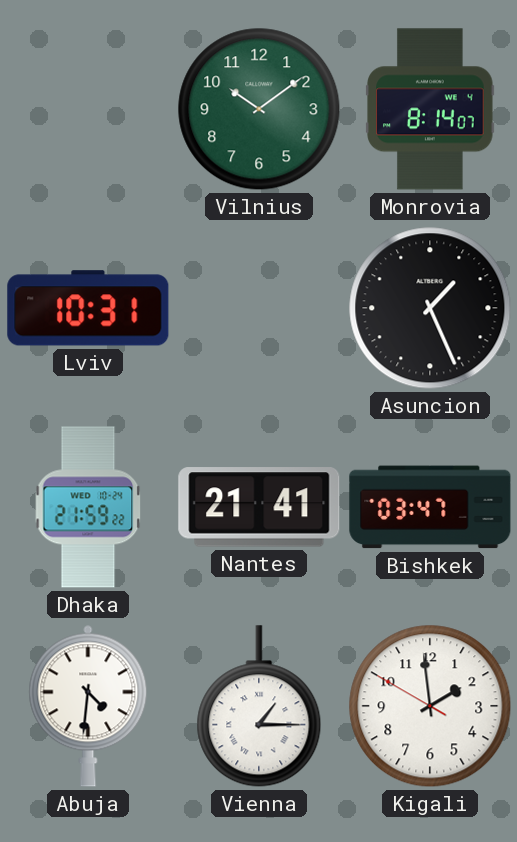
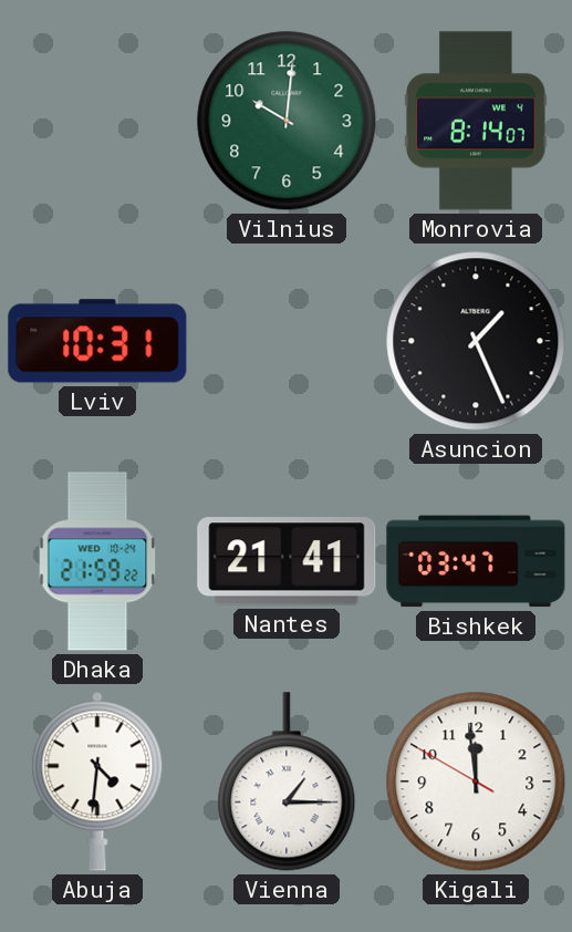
Vilnius: 10:09 -> 10:01 (287, 121)
Kigali: 1:58 -> 11:58 (476, 781)
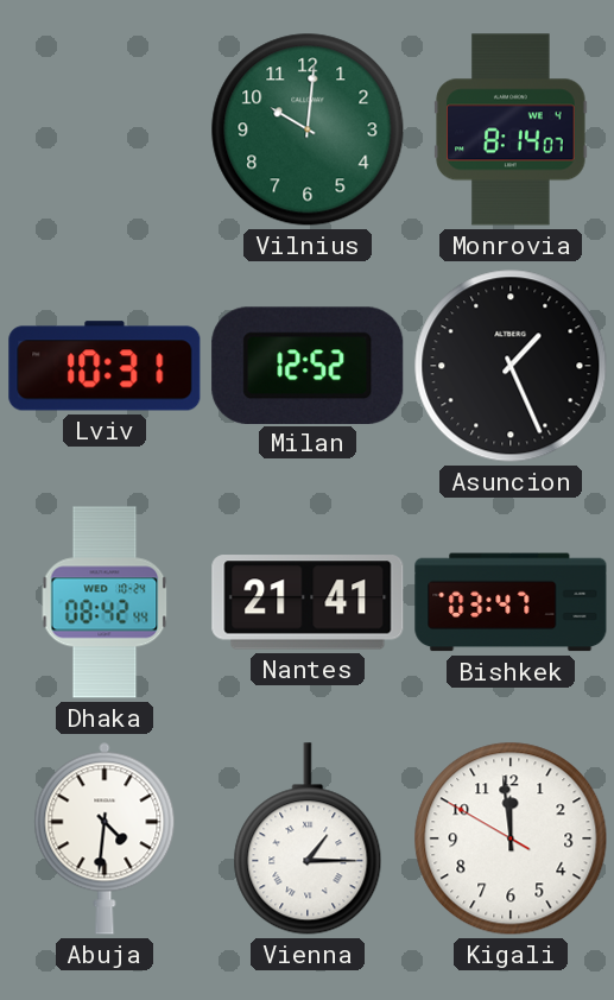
Milan: none -> 12:52 (308, 365)
Dhaka: 21:59 -> 08:42 (105, 602)
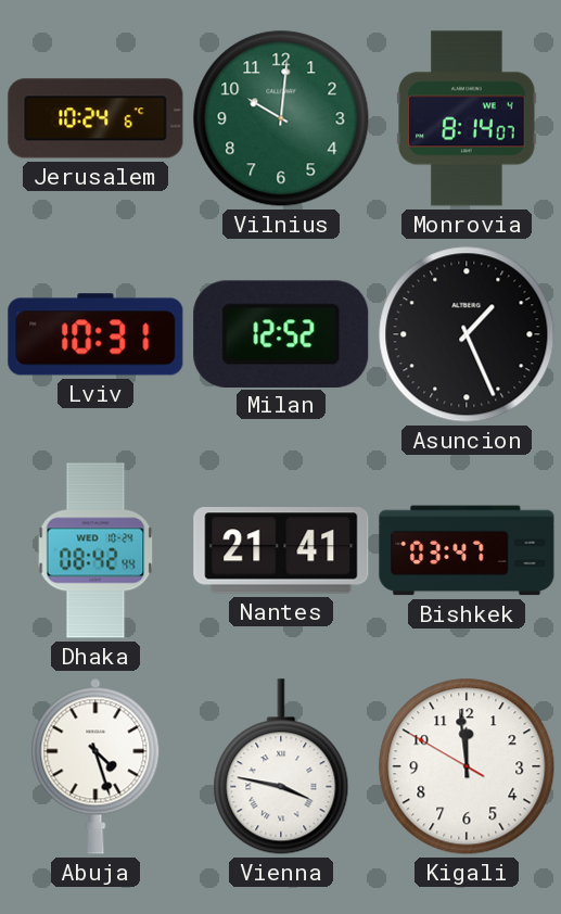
Jerusalem: none -> 10:24 (95, 118)
Abuja: 4:31 -> 4:27 (95, 766)
Vienna: 1:15 -> 3:47 (281, 766)
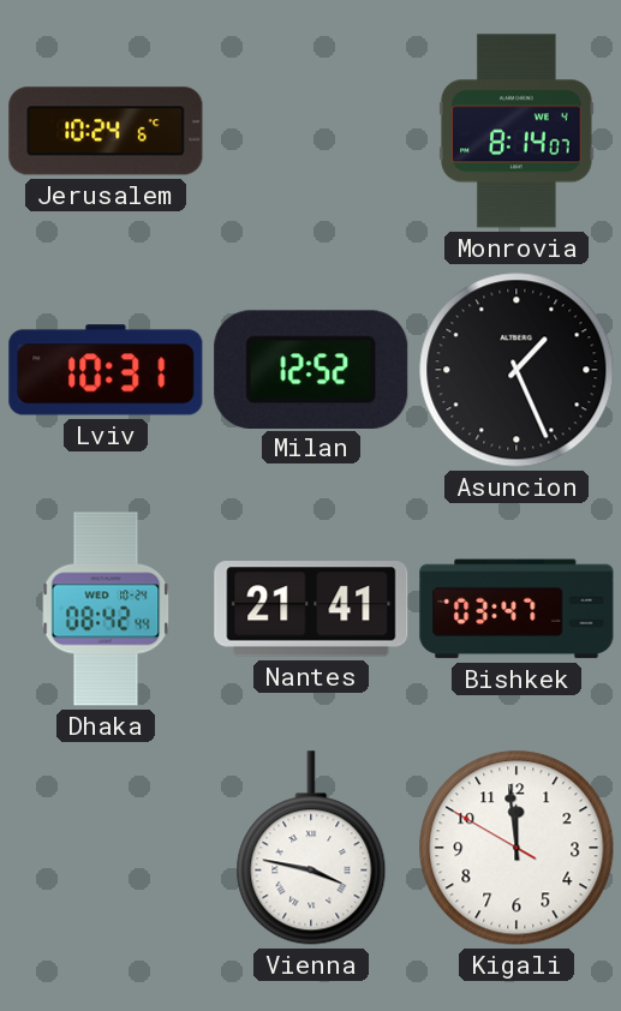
Vilnius: 10:01 -> none (281, 118)
Abuja: 4:27 -> none (95, 766)
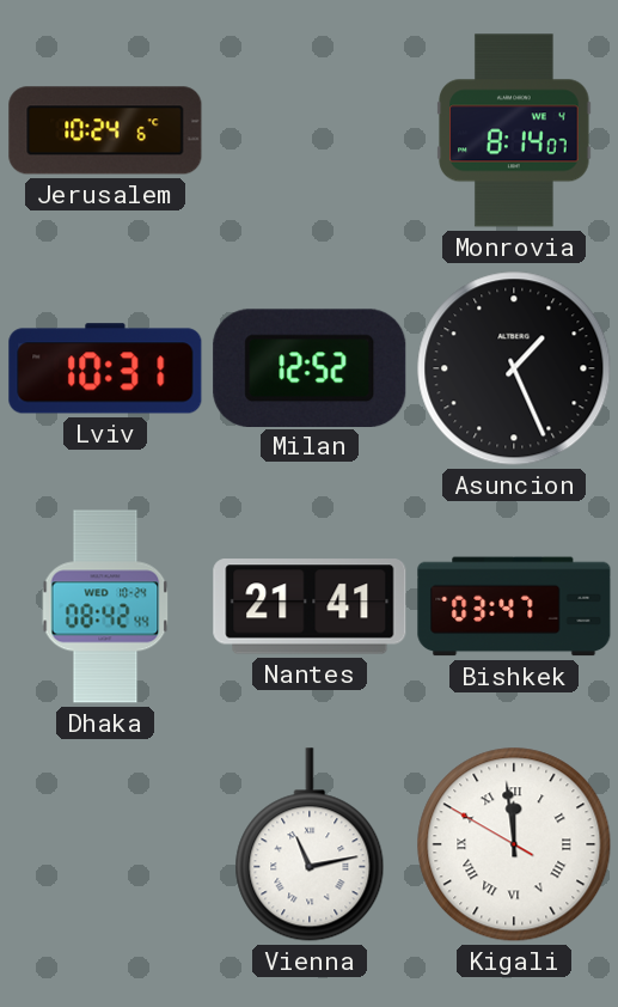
Vienna: 3:47 -> 11:13 (310, 844)
Kigali numerals: Arabic -> Roman (514, 844)
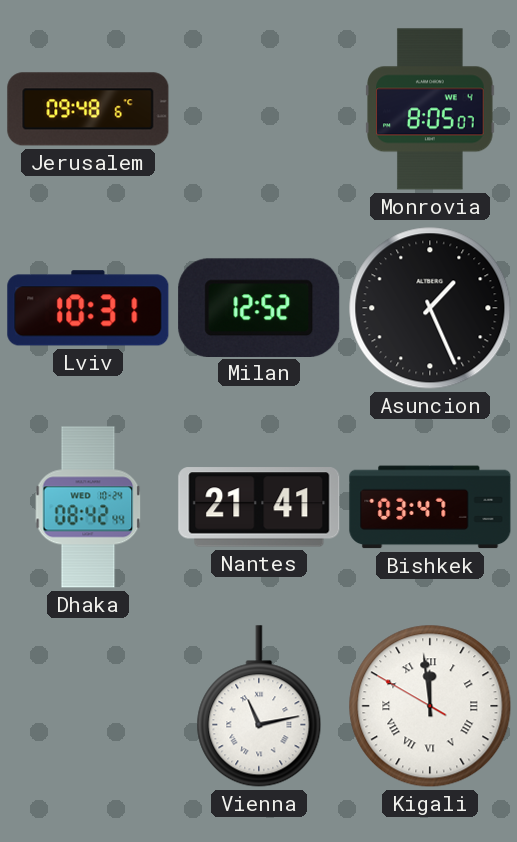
Jerusalem: 10:24 -> 09:48 (88, 109)
Monrovia: 8:14 -> 8:05 (430, 109)
